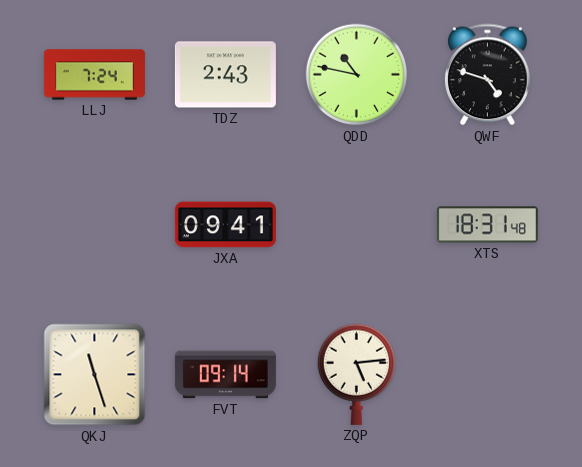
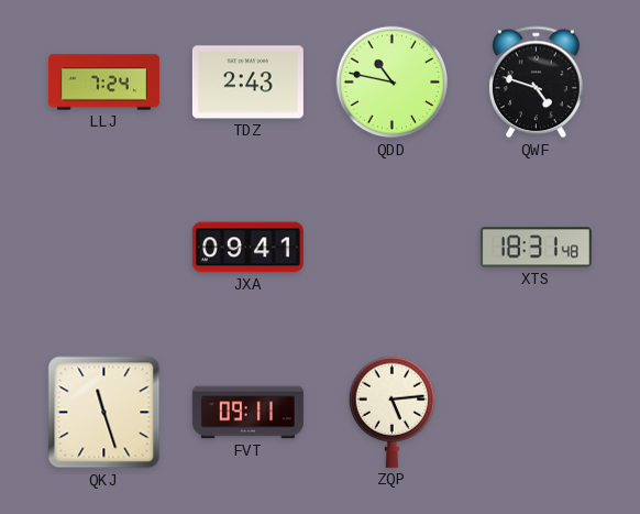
FVT: 09:14 -> 09:11 (247, 413)
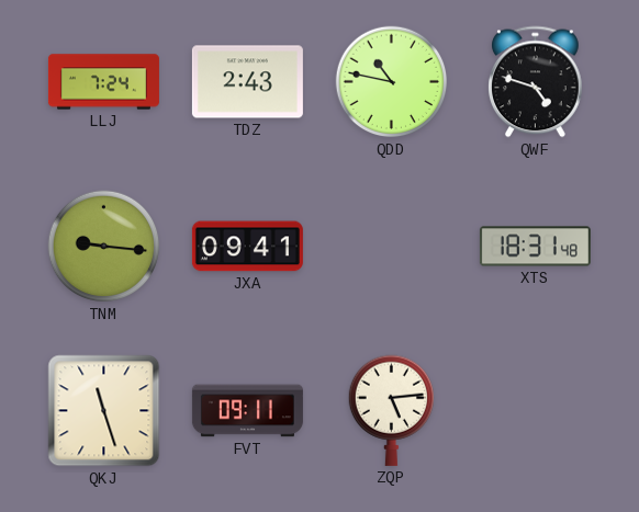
TNM: none -> 9:16 (104, 247)
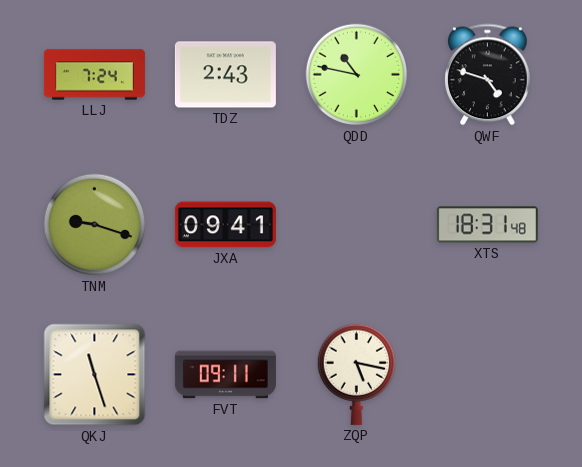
TNM: 9:16 -> 9:18 (95, 225)
ZQP: 5:14 -> 5:17 (356, 374)
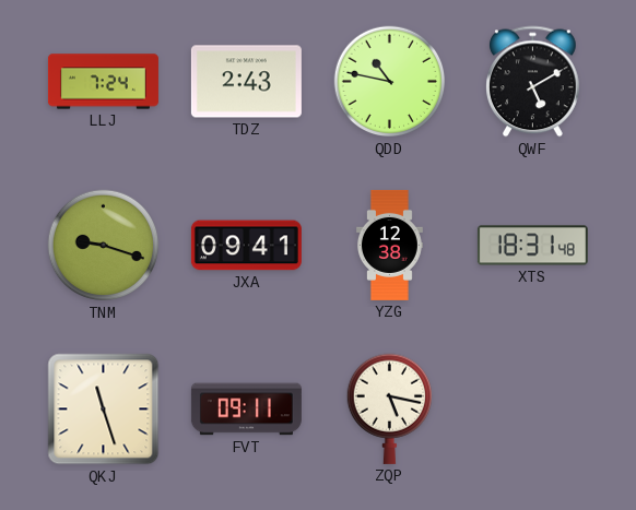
QWF: 4:48 -> 5:10 (533, 82)
YZG: none -> 12:38 (389, 245)
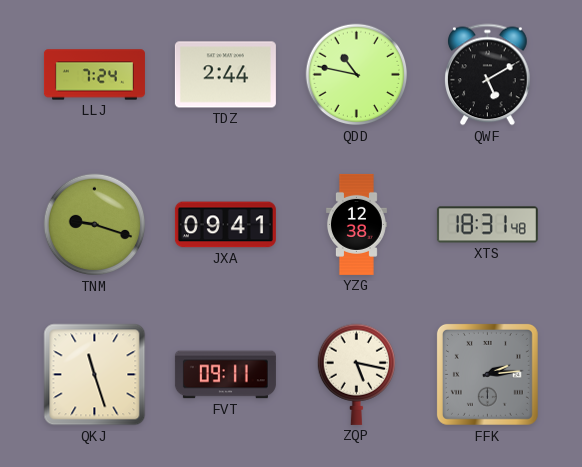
TDZ: 2:43 -> 2:44 (225, 75)
FFK: none -> 2:14 (487, 374)
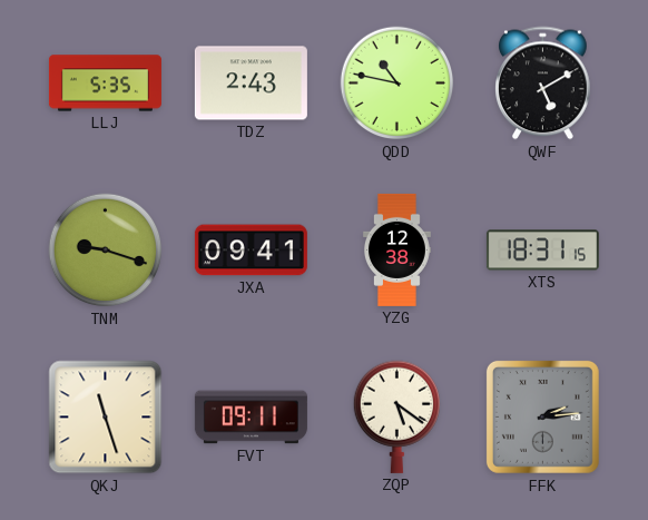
LLJ: 7:24 -> 5:35 (105, 84)
TDZ: 2:44 -> 2:43 (251, 84)
XTS: 18:31:48 -> 18:31:15 (542, 251)
ZQP: 5:17 -> 5:21 (396, 416)
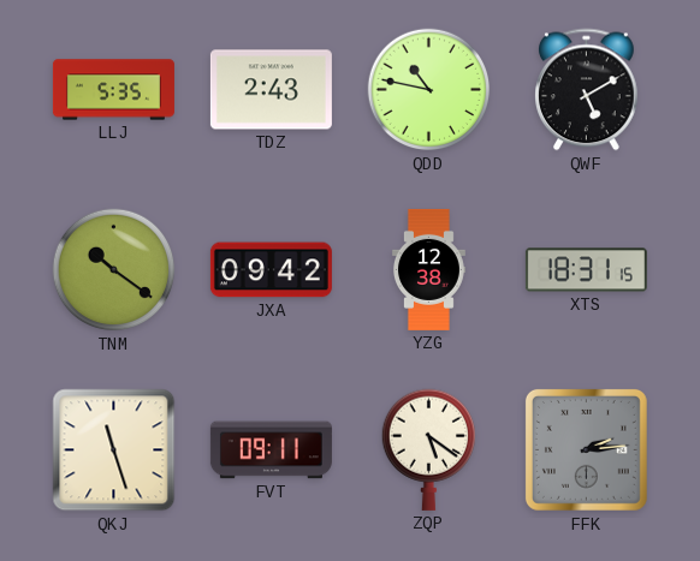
TNM: 9:18 -> 10:21 (114, 270)
JXA: 09:41 -> 09:42 (271, 270)
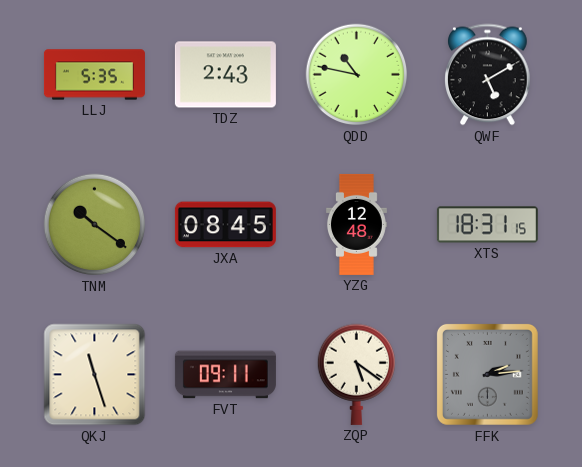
JXA: 09:42 -> 08:45 (225, 225)
YZG: 12:38 -> 12:48 (356, 224)
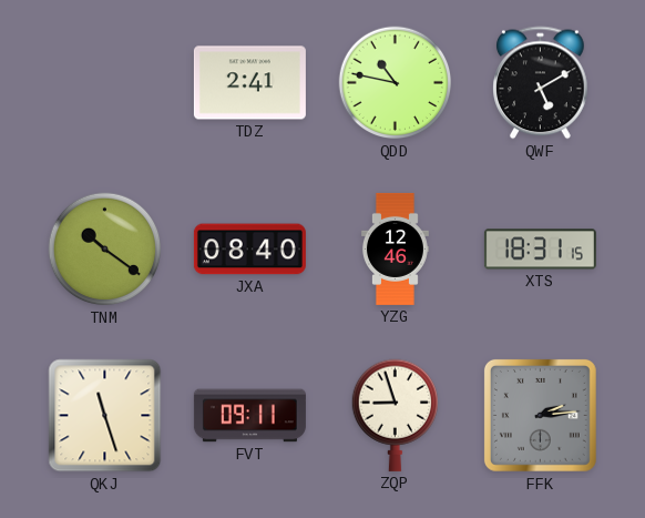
LLJ: 5:35 -> none (94, 75)
TDZ: 2:43 -> 2:41 (249, 83)
JXA: 08:45 -> 08:40 (249, 250)
YZG: 12:48 -> 12:46 (395, 248)
ZQP: 5:21 -> 8:57 (395, 415)
